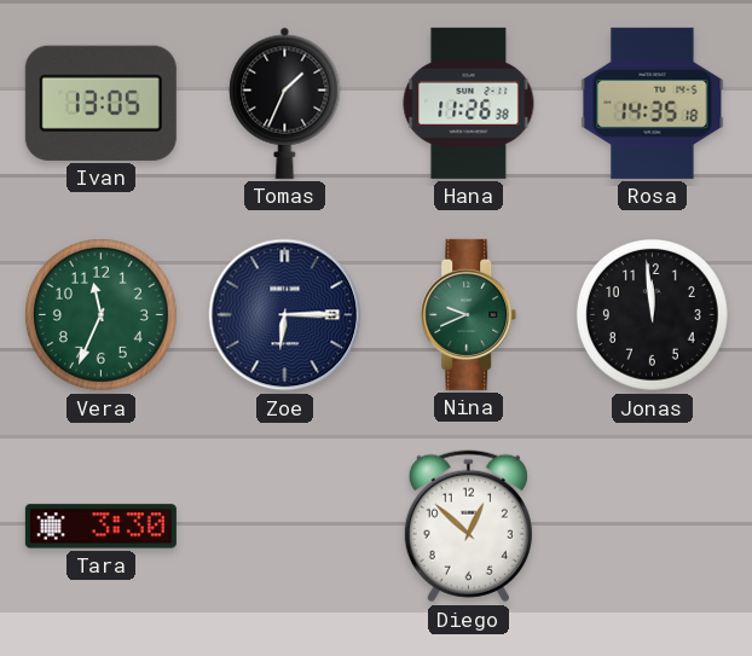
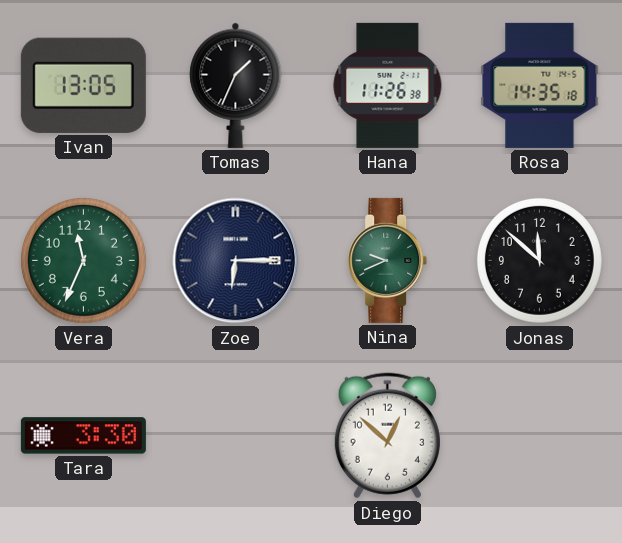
Jonas: 11:59 -> 11:52 (539, 260)
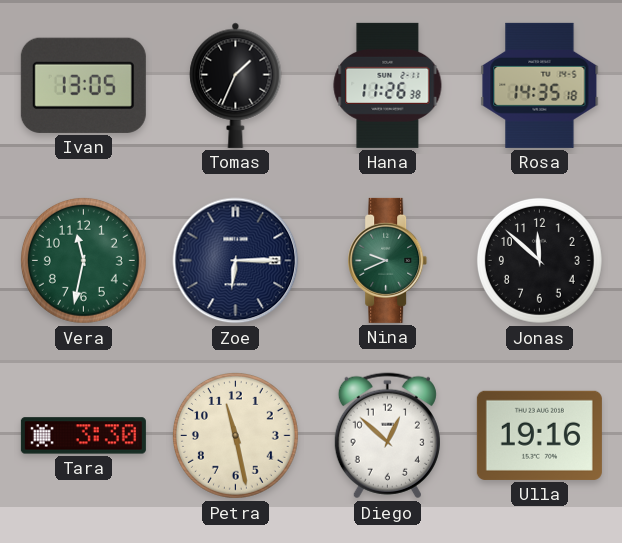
Vera: 11:34 -> 11:32 (83, 260)
Petra: none -> 11:28 (235, 435)
Ulla: none -> 19:16 (539, 435)
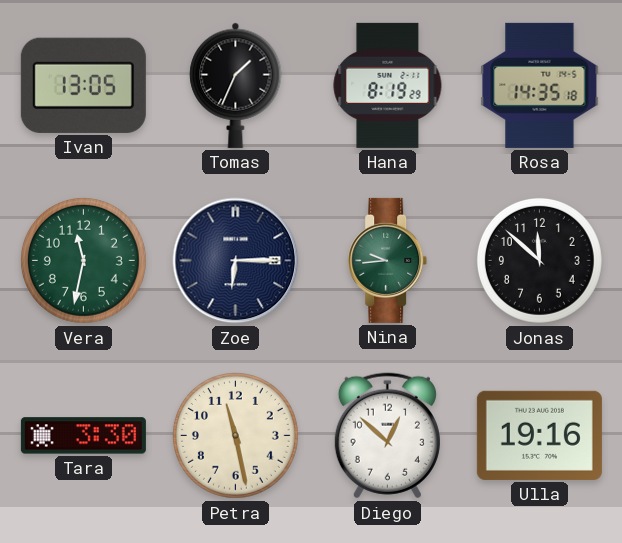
Hana: 11:26 -> 8:19 (388, 85)
Nina: 9:41 -> 9:44 (388, 260)
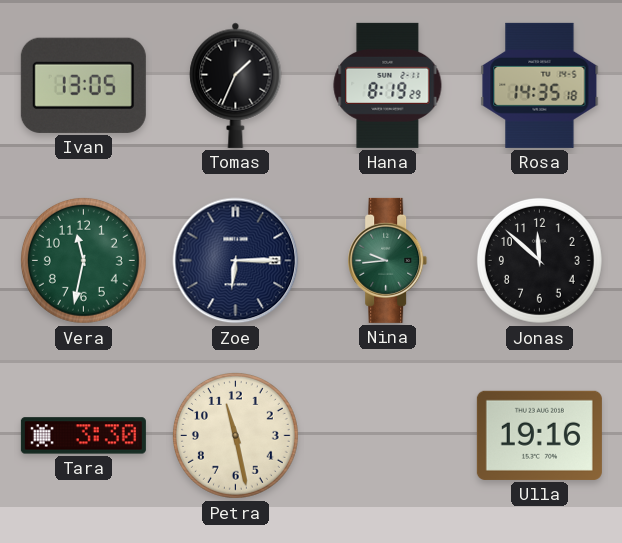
Diego: 12:52 -> none (387, 436)
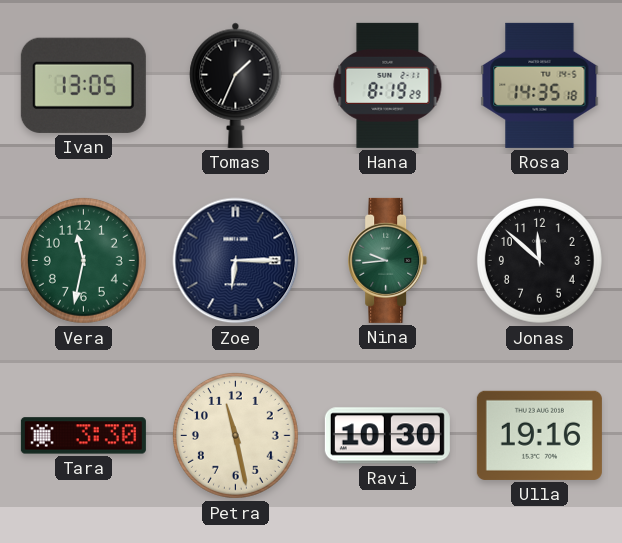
Ravi: none -> 10:30 (387, 436)
